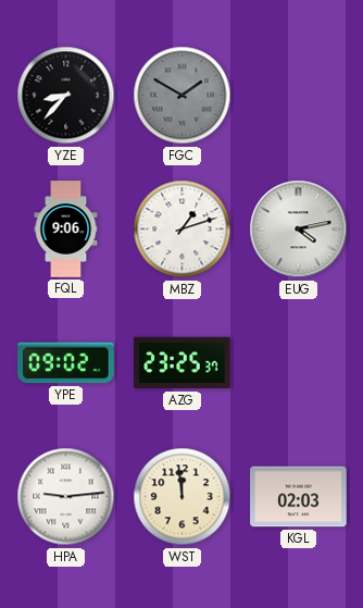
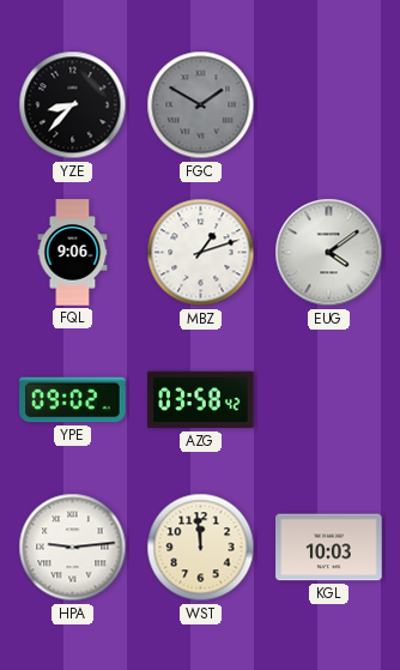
EUG: 4:13 -> 4:09 (329, 253)
AZG: 23:25 -> 03:58 (201, 400)
KGL: 02:03 -> 10:03 (329, 548)
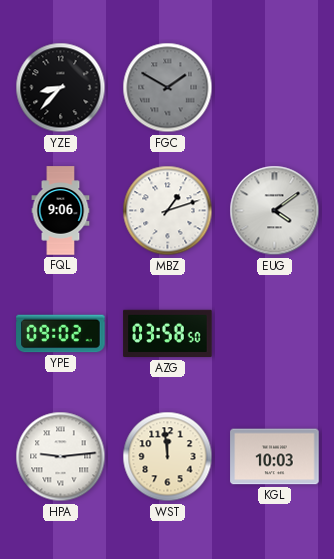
AZG: 03:58:42 -> 03:58:50 (168, 334)
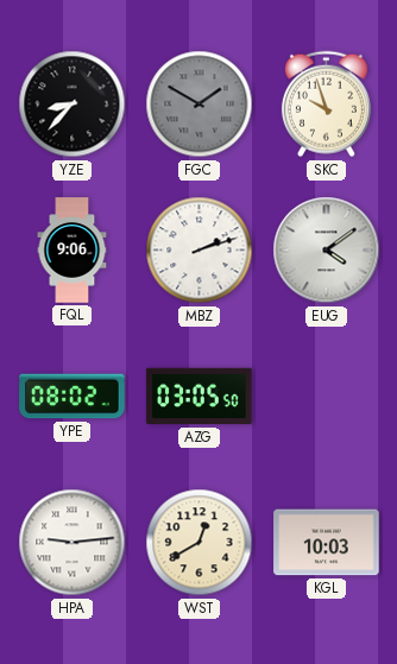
SKC: none -> 9:57 (326, 105)
MBZ: 1:12 -> 2:12 (200, 251)
YPE: 09:02 -> 08:02 (73, 397)
AZG: 03:58 -> 03:05 (200, 397)
WST: 11:59 -> 12:40 (200, 543)
